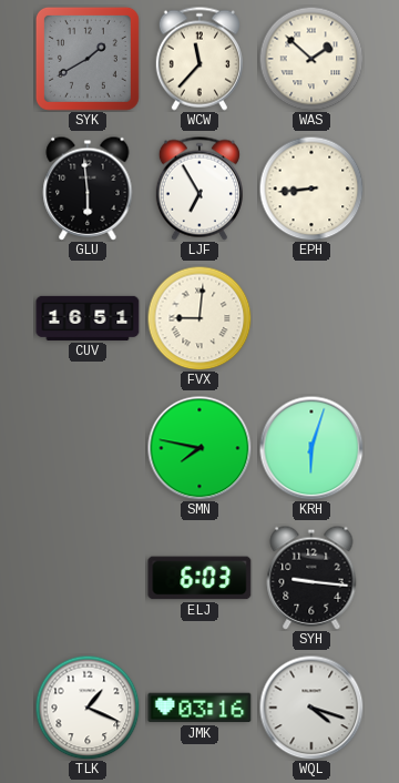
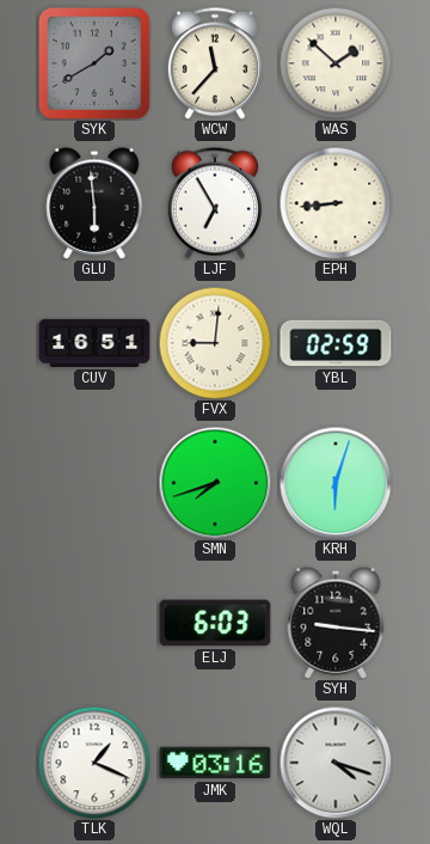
YBL: none -> 02:59 (336, 343)
SMN: 7:47 -> 7:42 (215, 483)
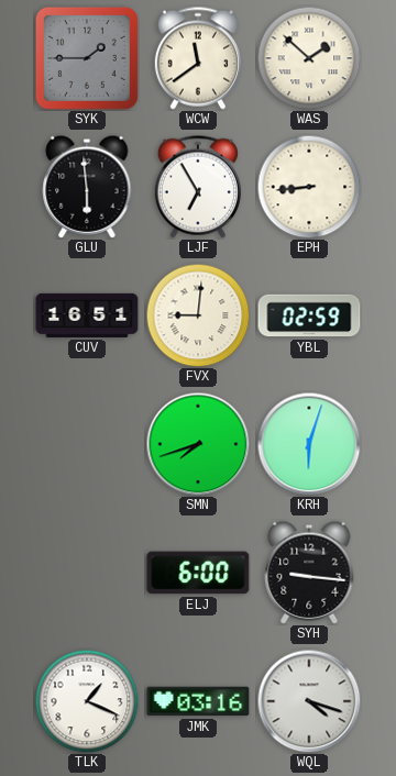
SYK: 1:40 -> 1:45 (87, 58)
WCW: 11:37 -> 11:39 (198, 58)
ELJ: 6:03 -> 6:00 (198, 573)
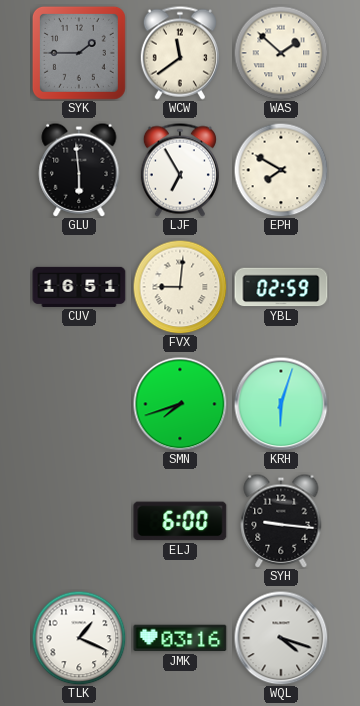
EPH: 8:44 -> 7:50 (281, 170)
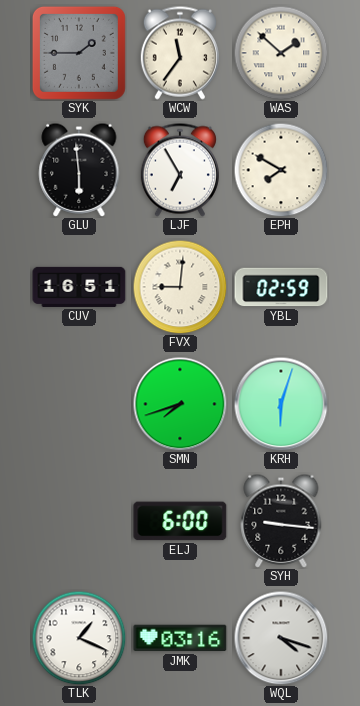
WCW: 11:39 -> 11:36 (180, 53)
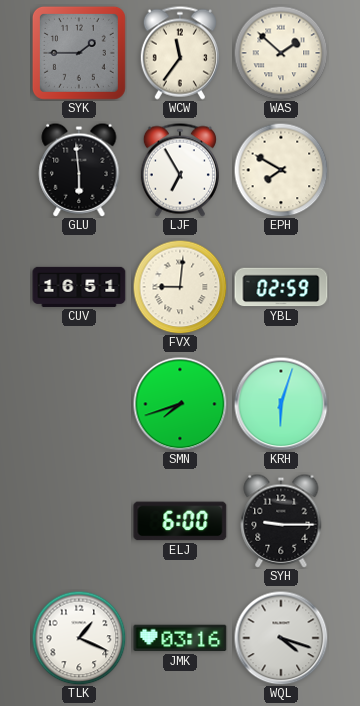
SYH: 9:16 -> 9:15 (281, 521)
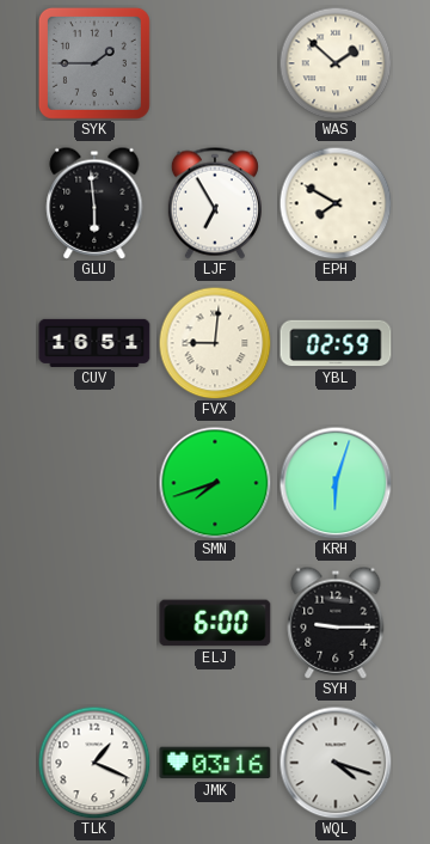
WCW: 11:36 -> none (180, 53)
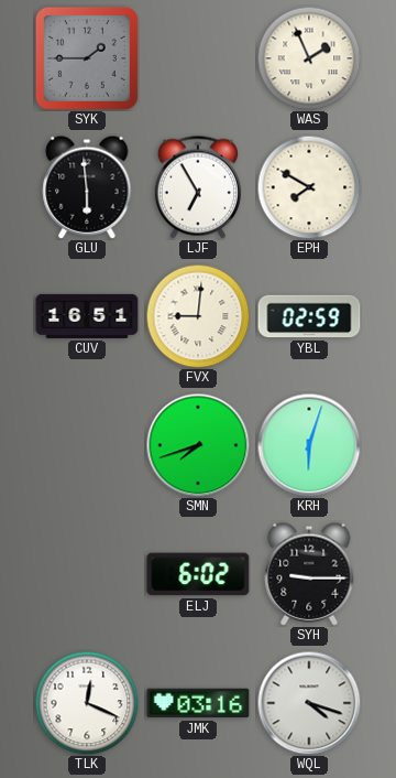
WAS: 1:52 -> 1:56 (309, 58)
ELJ: 6:00 -> 6:02 (198, 574)
TLK: 1:19 -> 12:19 (87, 703)
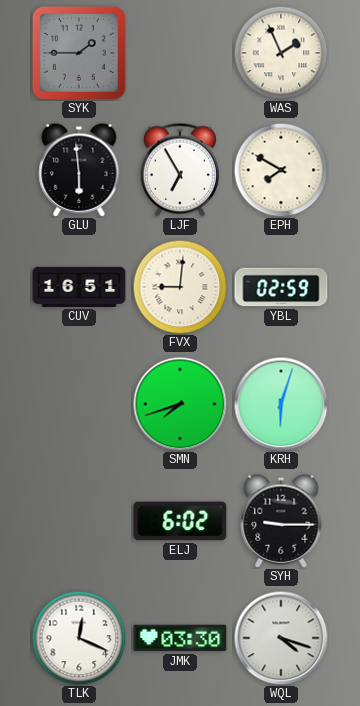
JMK: 03:16 -> 03:30 (180, 638)
